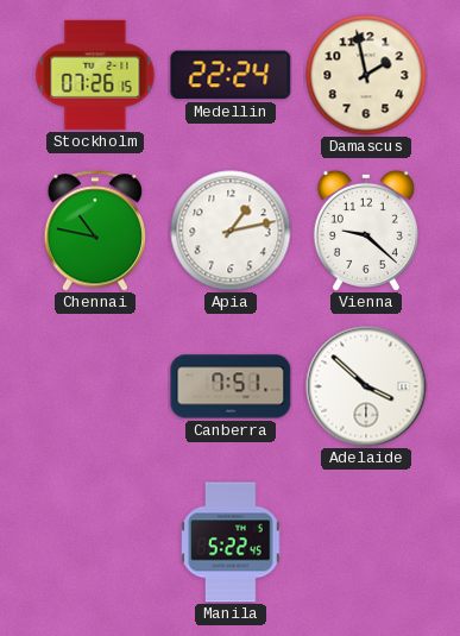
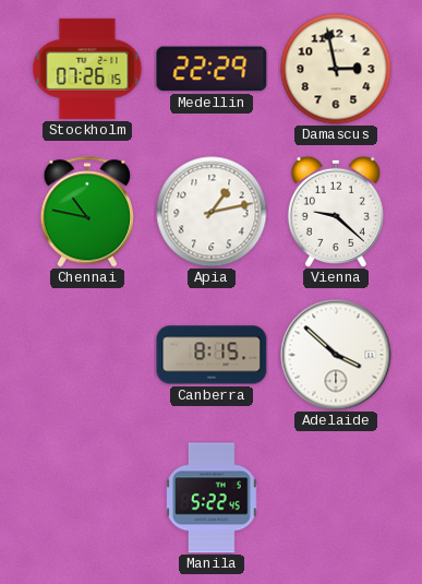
Medellin: 22:24 -> 22:29 (212, 69)
Damascus: 1:58 -> 2:58 (336, 69)
Canberra: 7:51 -> 8:15 (212, 355)
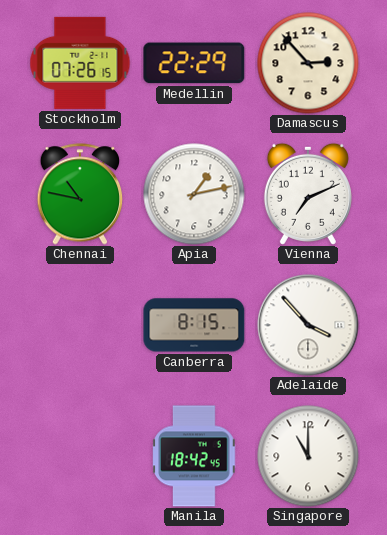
Damascus: 2:58 -> 2:53 (308, 63)
Vienna: 9:22 -> 7:11 (308, 194)
Adelaide: 3:52 -> 3:53 (308, 325)
Manila: 5:22 -> 18:42 (194, 456)
Singapore: none -> 11:00 (308, 456)
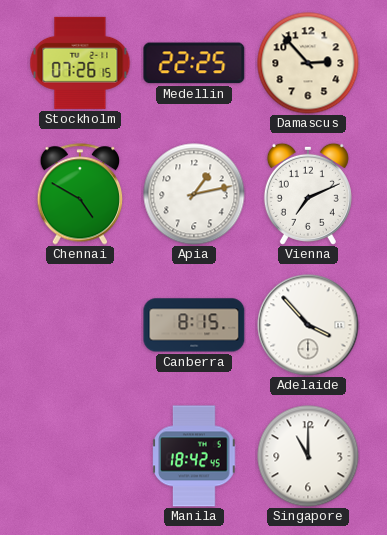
Medellin: 22:29 -> 22:25 (194, 63)
Chennai: 10:47 -> 4:50 (80, 194)
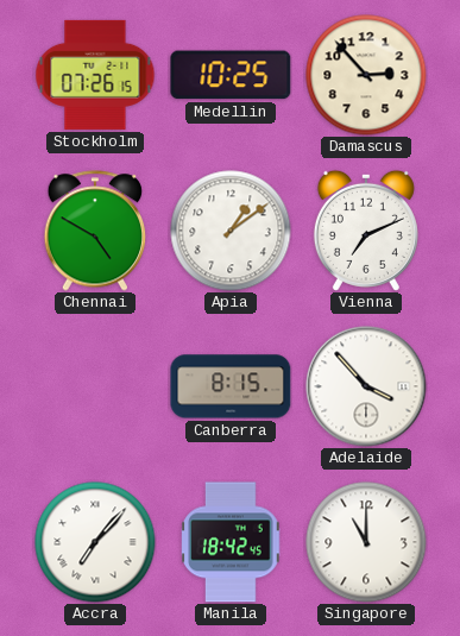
Medellin: 22:25 -> 10:25 (231, 75)
Apia: 1:13 -> 1:09 (231, 231)
Accra: none -> 7:07 (95, 542)
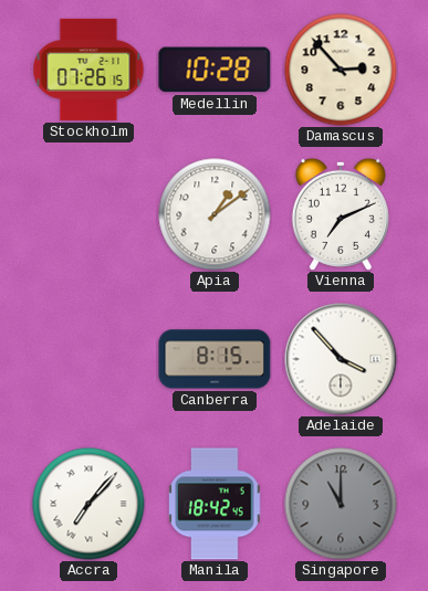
Medellin: 10:25 -> 10:28 (215, 70)
Chennai: 4:50 -> none (95, 231)
Singapore dial: white -> grey (341, 504)
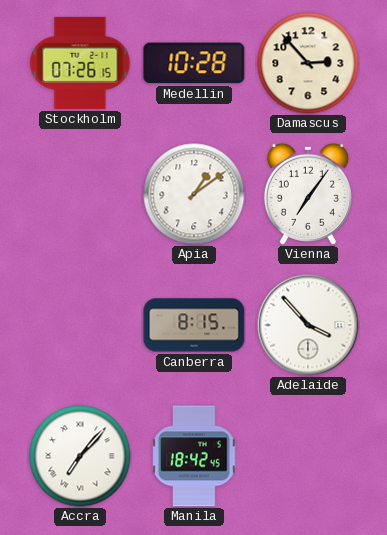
Vienna: 7:11 -> 7:06 (308, 194)
Singapore: 11:00 -> none (341, 504)
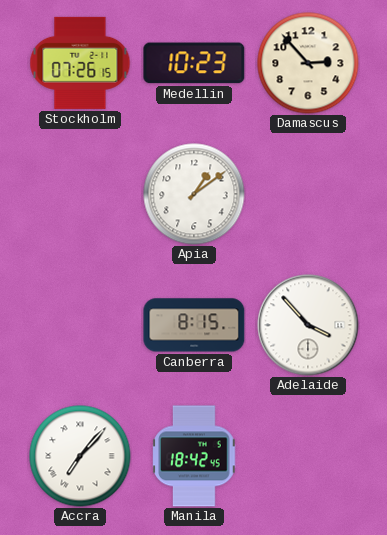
Medellin: 10:28 -> 10:23 (194, 63)
Vienna: 7:06 -> none (308, 194)
